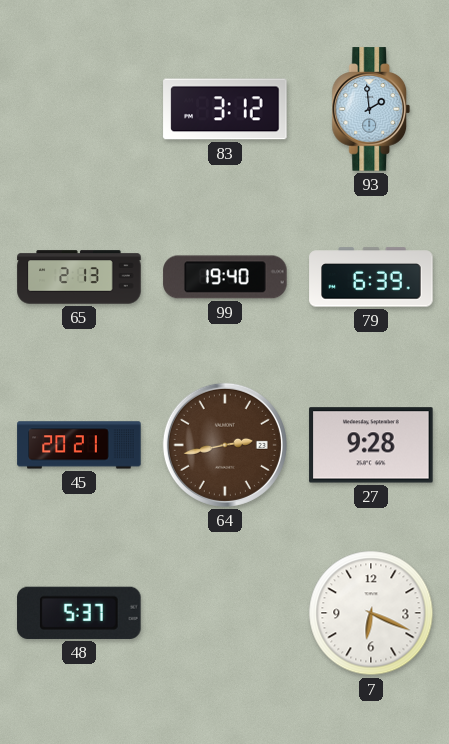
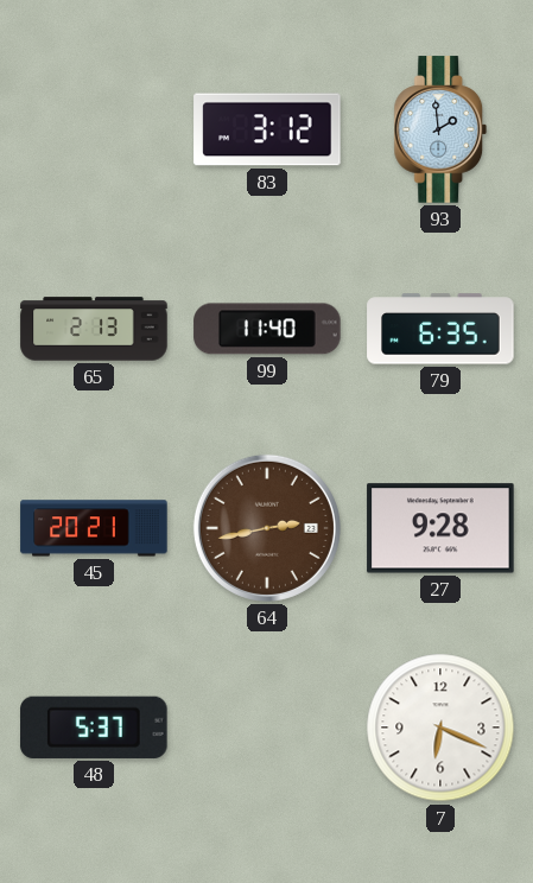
99: 19:40 -> 11:40 (267, 329)
79: 6:39 -> 6:35 (440, 329)
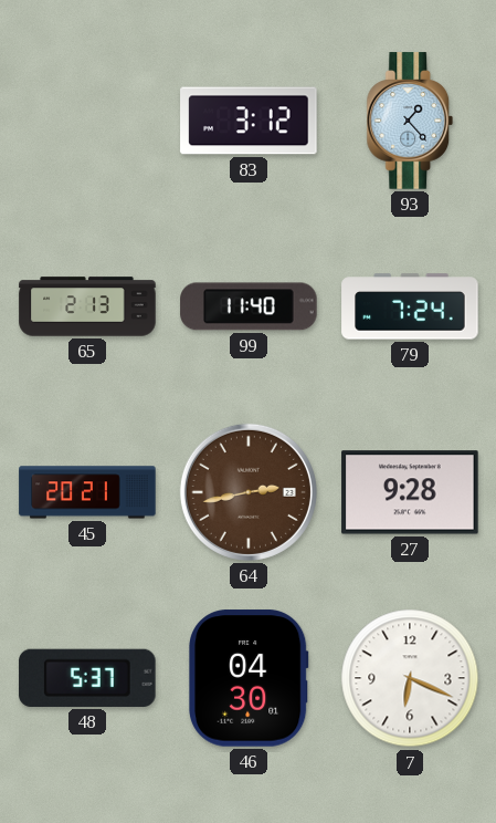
93: 1:59 -> 1:23 (410, 121)
79: 6:35 -> 7:24 (410, 306)
46: none -> 04:30 (250, 678)
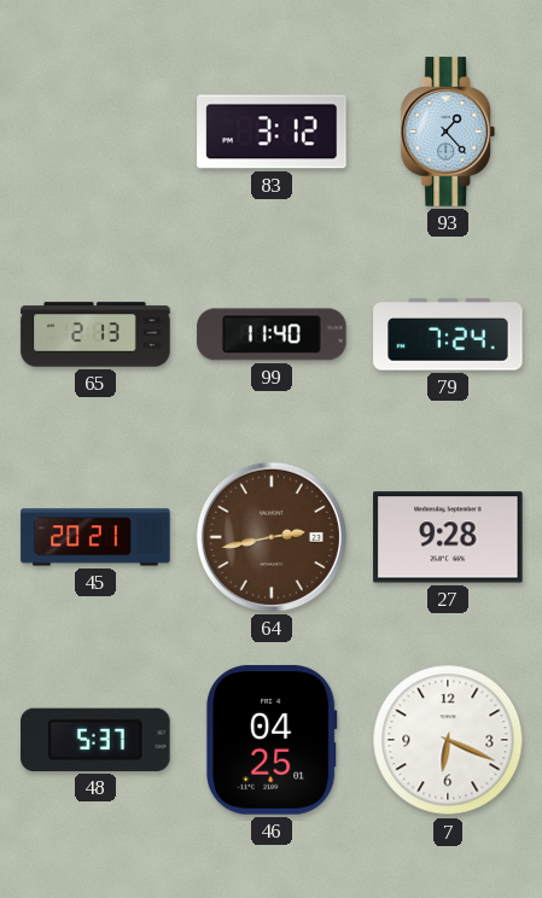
46: 04:30 -> 04:25 (273, 740)
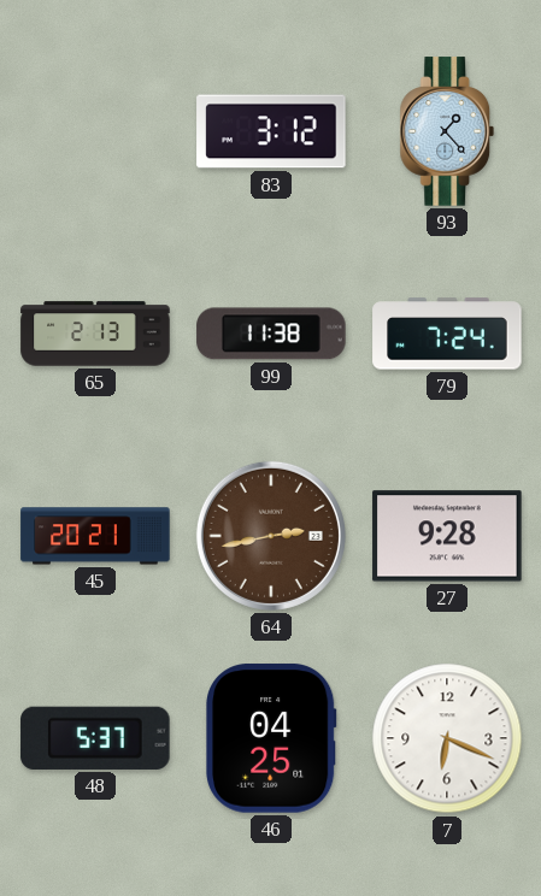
99: 11:40 -> 11:38 (271, 334)
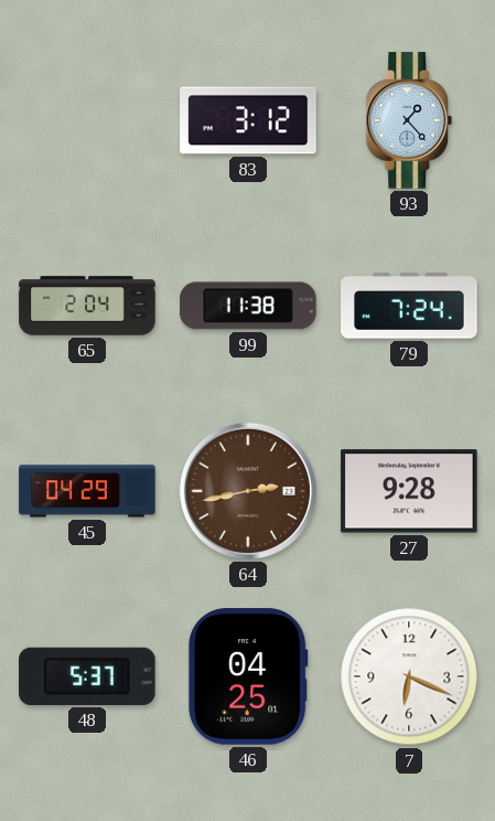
65: 2:13 -> 2:04 (87, 306)
45: 20:21 -> 04:29 (87, 491)
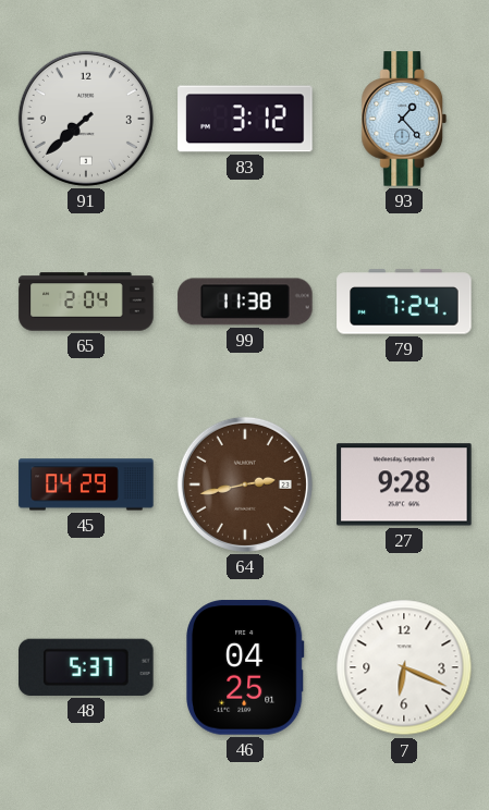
91: none -> 7:38 (86, 119)
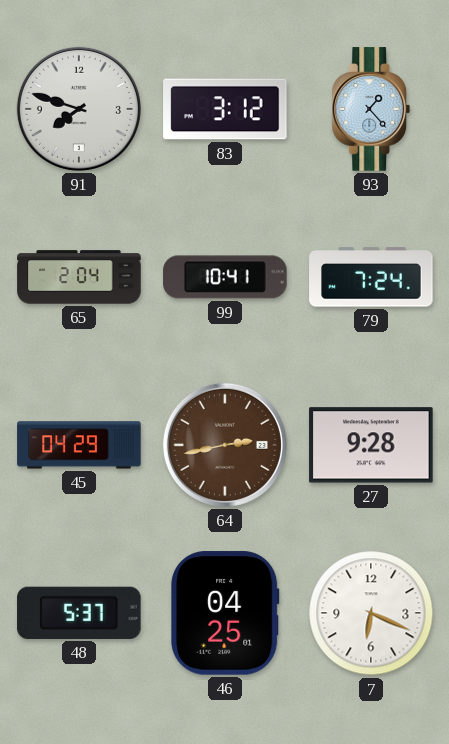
91: 7:38 -> 7:48 (79, 109)
99: 11:38 -> 10:41 (225, 277)
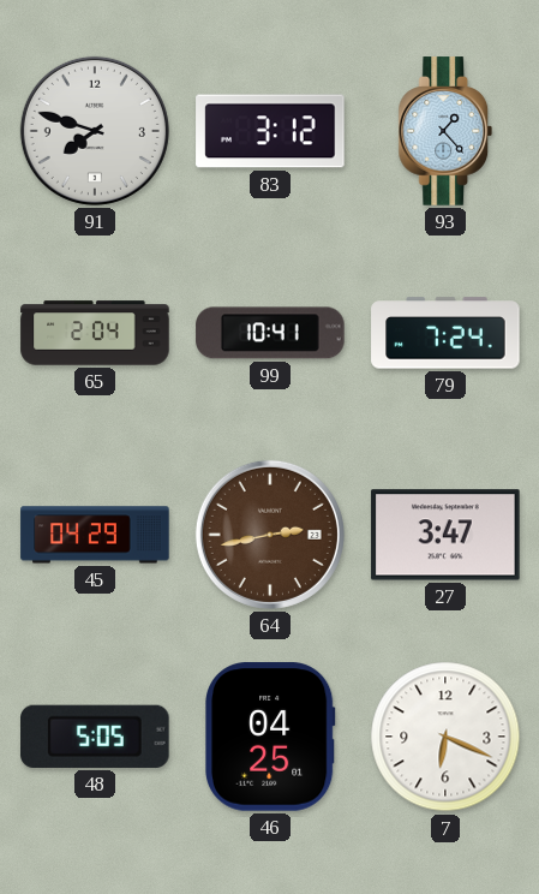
27: 9:28 -> 3:47 (445, 535)
48: 5:37 -> 5:05 (95, 737)
